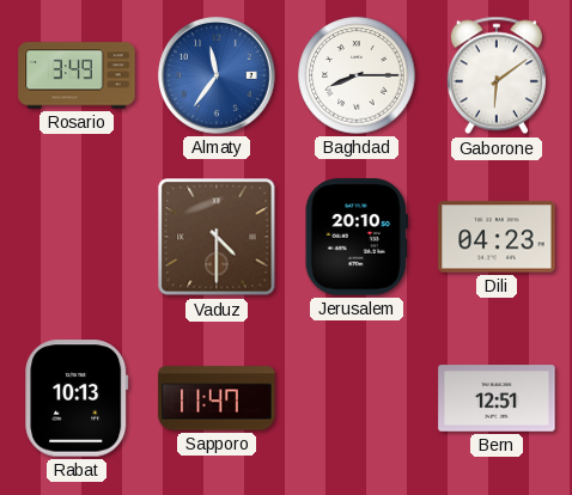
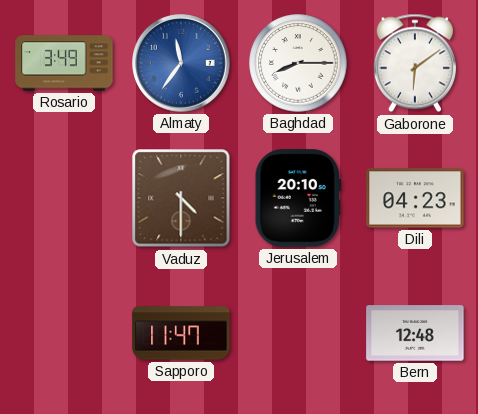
Rabat: 10:13 -> none (77, 398)
Bern: 12:51 -> 12:48 (415, 333)
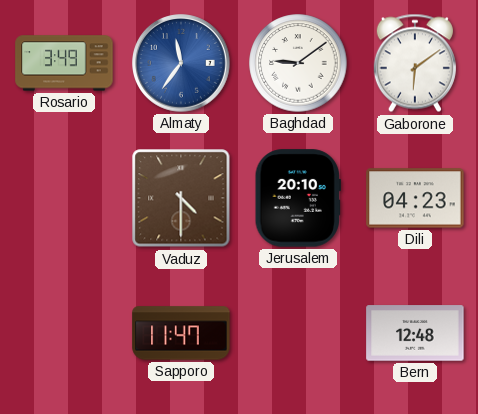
Baghdad: 8:15 -> 9:09 (298, 63)
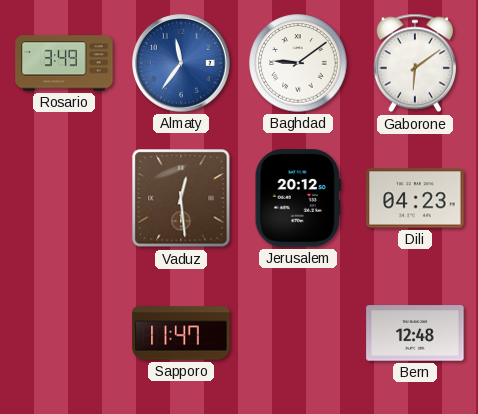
Vaduz: 4:30 -> 12:29 (181, 198)
Jerusalem: 20:10 -> 20:12 (298, 198)
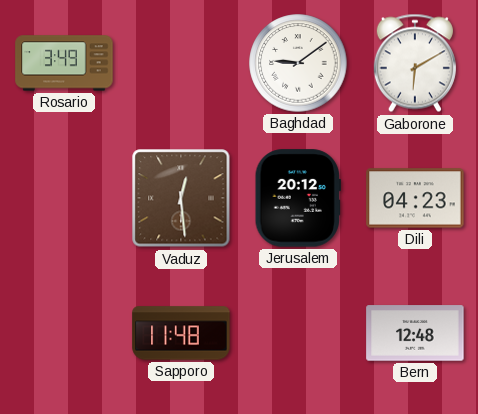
Almaty: 11:36 -> none (182, 64)
Gaborone: 6:09 -> 6:10 (415, 63)
Sapporo: 11:47 -> 11:48 (181, 333)
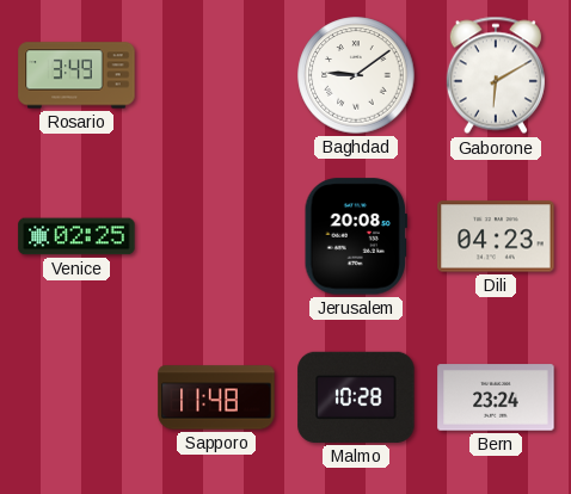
Venice: none -> 02:25 (76, 236)
Vaduz: 12:29 -> none (181, 198)
Jerusalem: 20:12 -> 20:08 (356, 236)
Malmo: none -> 10:28 (356, 397)
Bern: 12:48 -> 23:24 (496, 397)
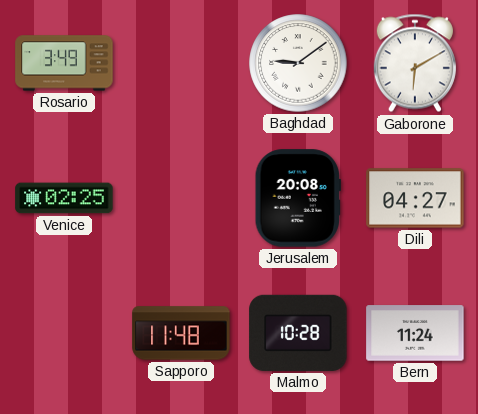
Dili: 04:23 -> 04:27 (415, 198)
Bern: 23:24 -> 11:24 (415, 333)
